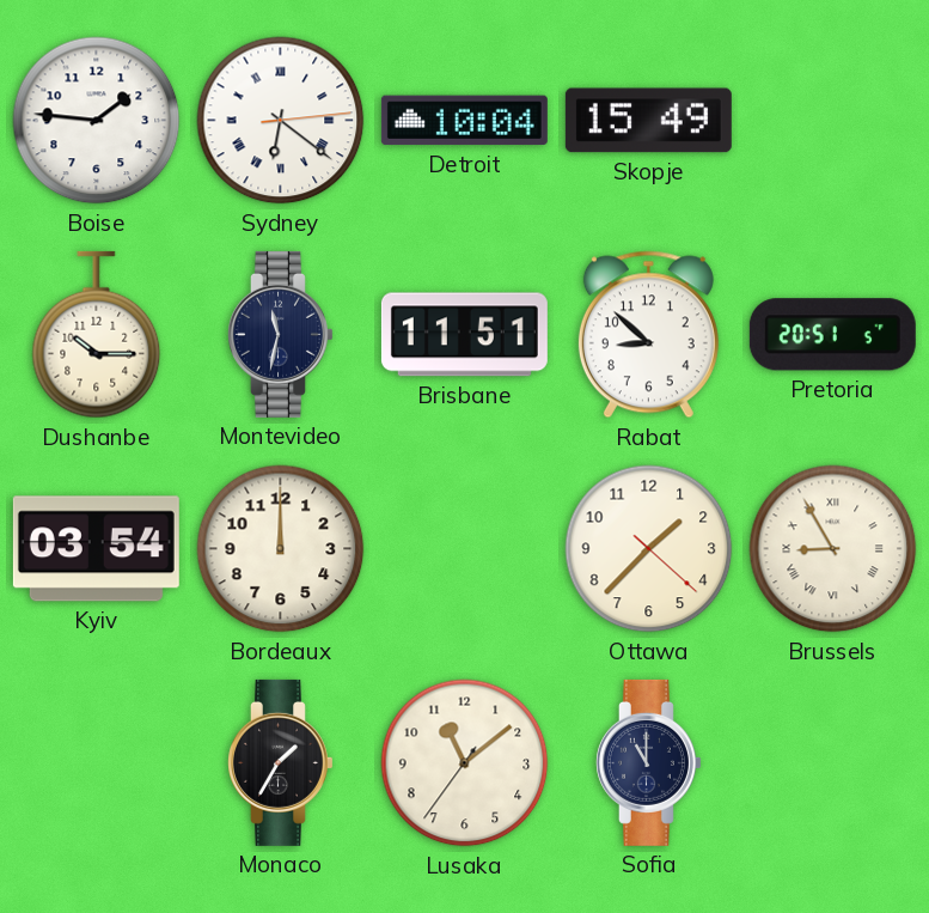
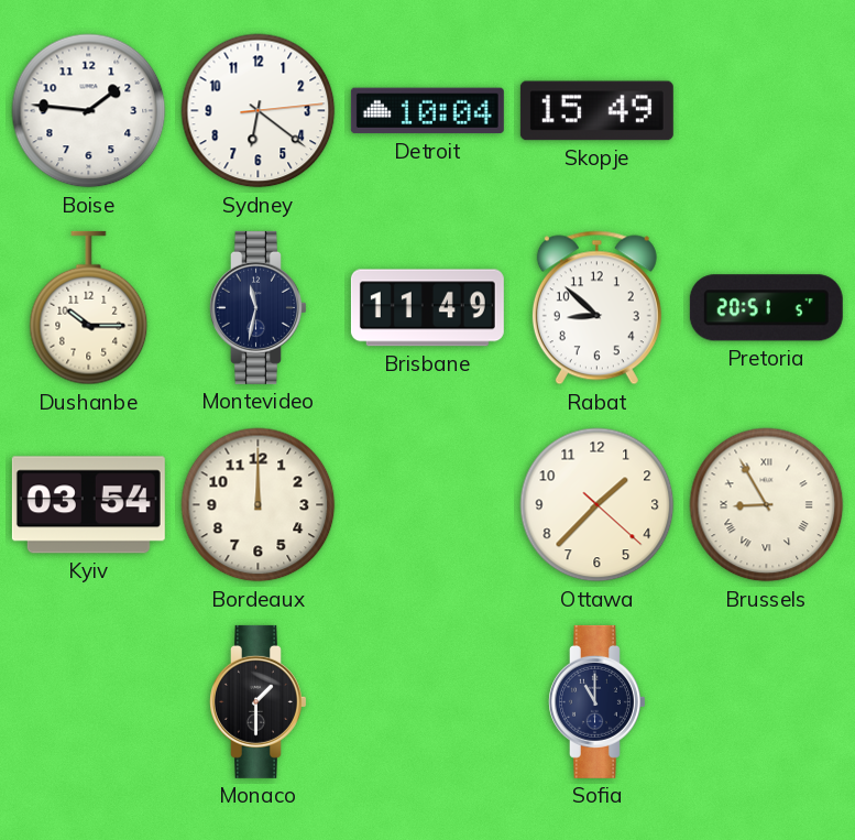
Sydney numerals: Roman -> Arabic (259, 111)
Brisbane: 11:51 -> 11:49 (427, 308)
Monaco: 1:35 -> 1:30 (259, 701)
Lusaka: 11:08 -> none (465, 763)
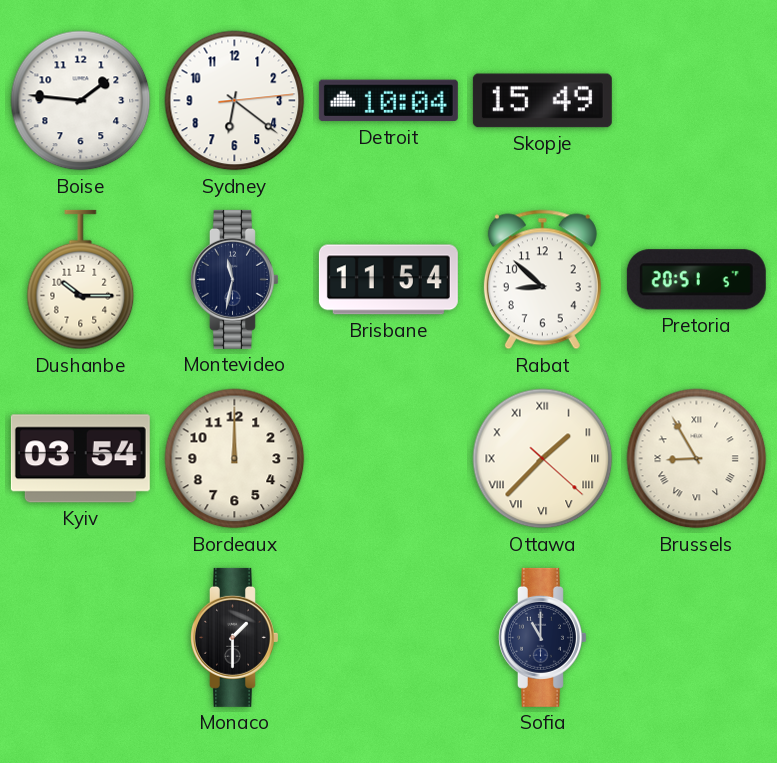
Brisbane: 11:49 -> 11:54 (388, 280)
Ottawa numerals: Arabic -> Roman (543, 459)
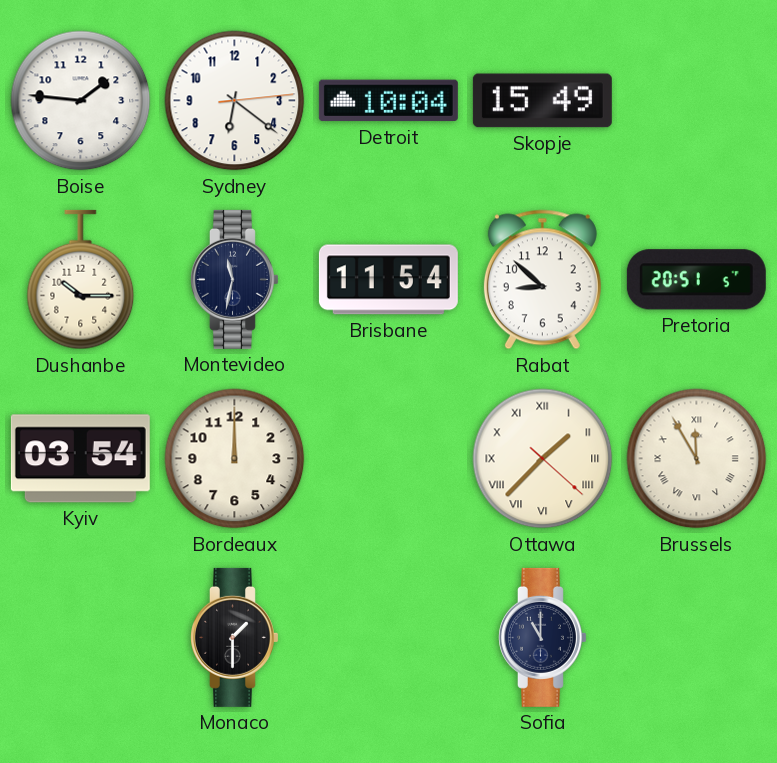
Brussels: 8:55 -> 11:55 (697, 459)
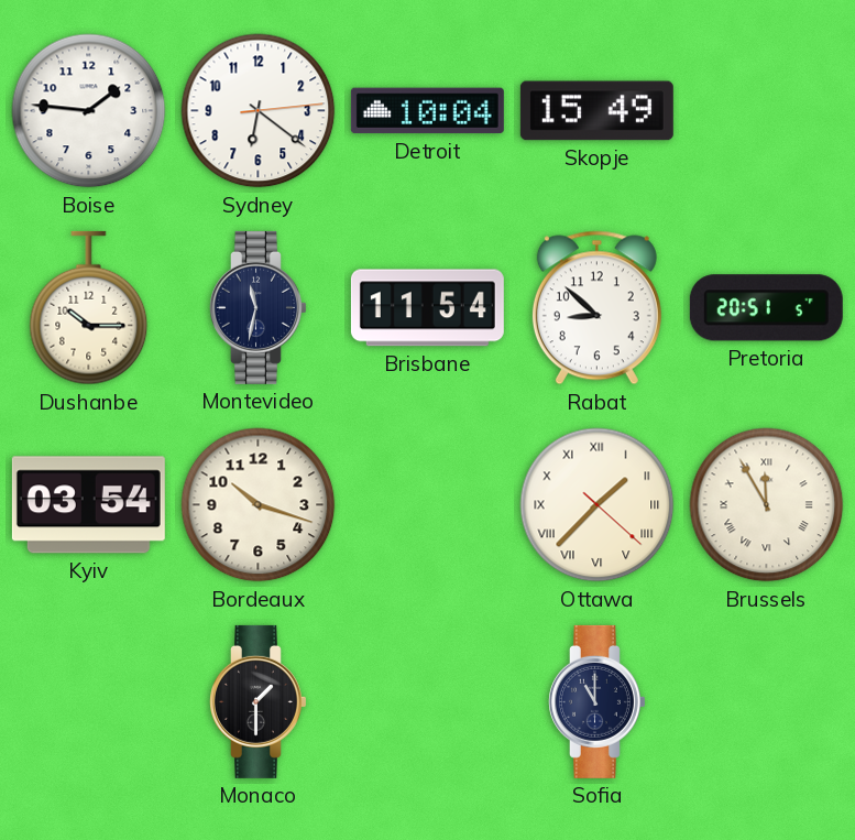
Bordeaux: 12:00 -> 10:18 (259, 505)
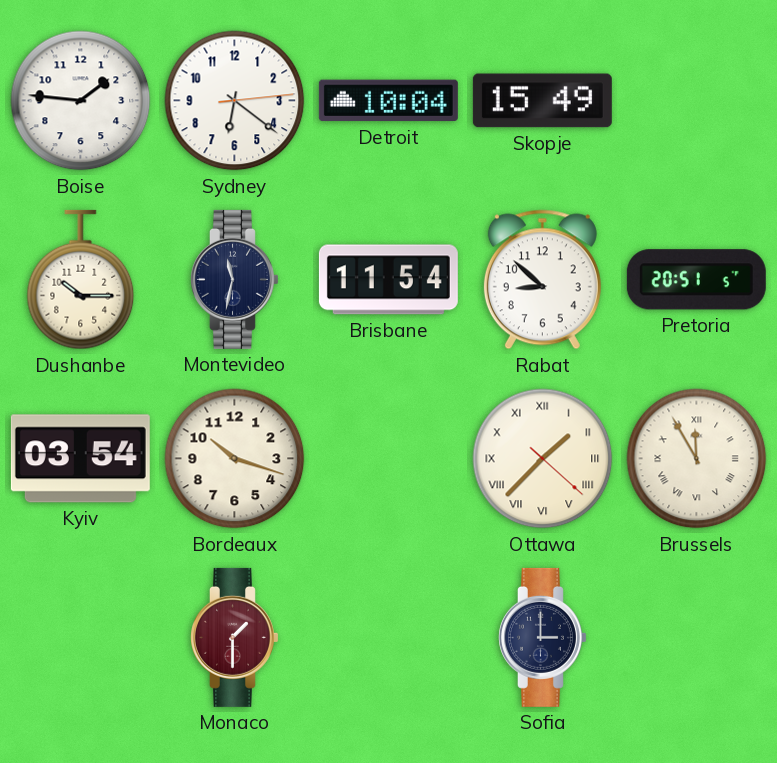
Monaco dial: black -> burgundy (235, 637)
Sofia: 11:00 -> 3:00 (543, 637)
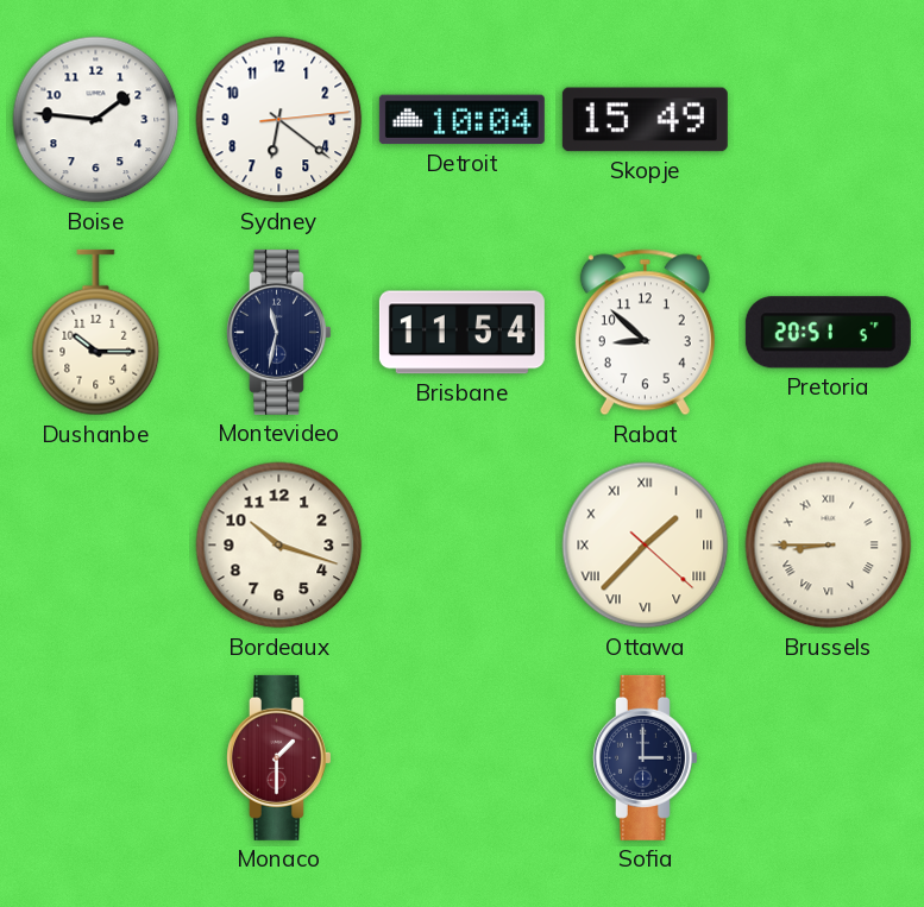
Kyiv: 03:54 -> none (80, 459)
Brussels: 11:55 -> 8:45 (829, 546)
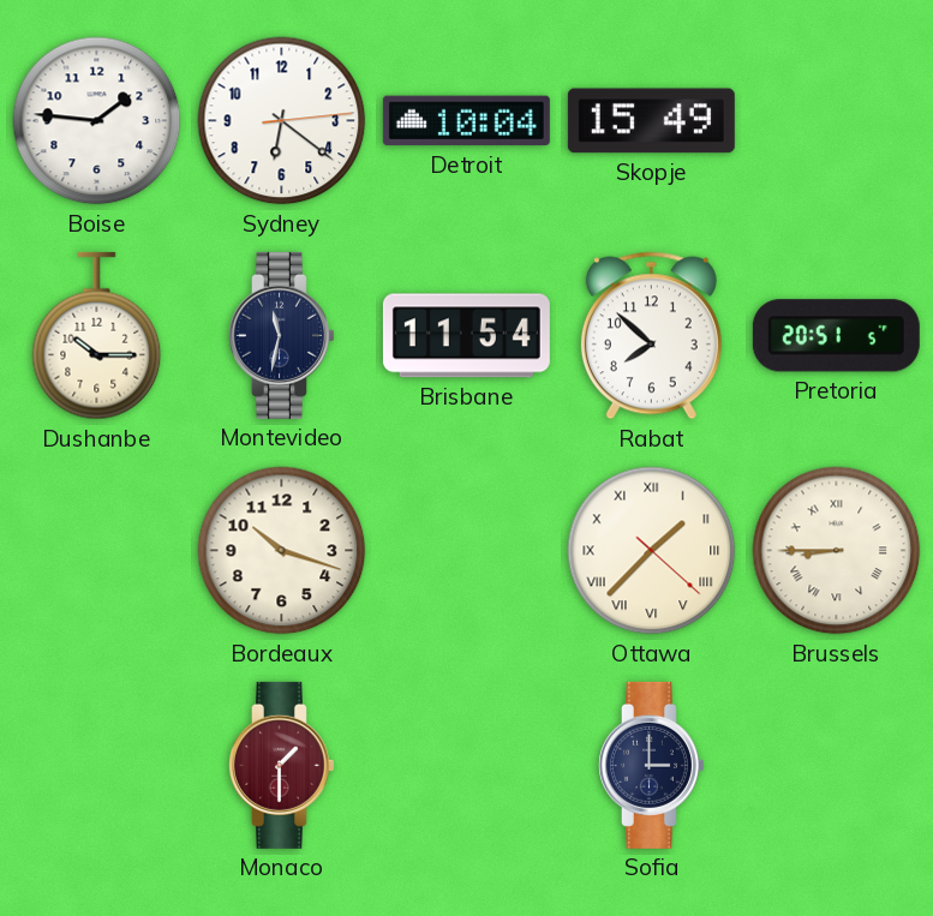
Rabat: 8:52 -> 7:52 (651, 336)
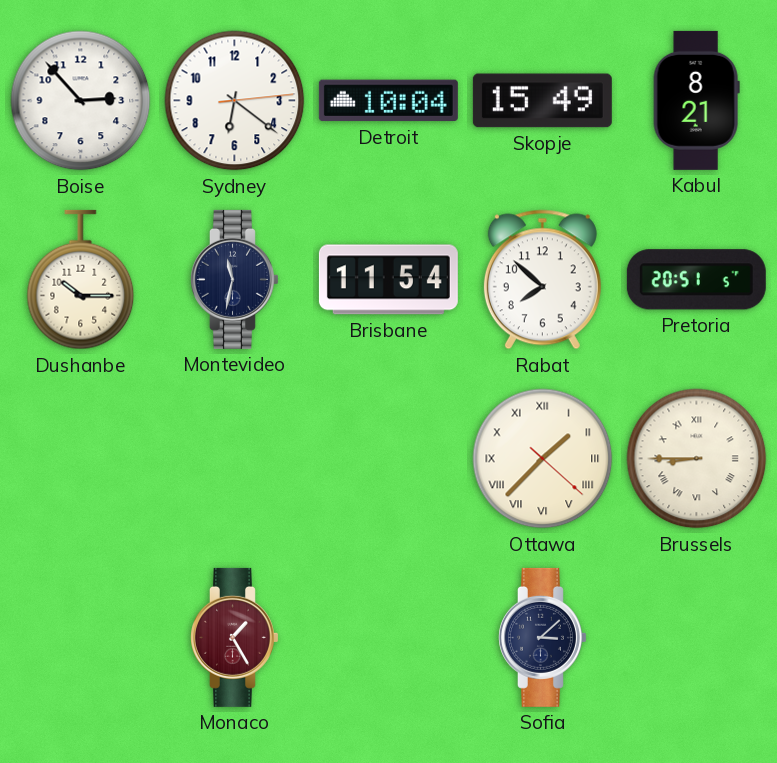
Boise: 1:46 -> 2:53 (81, 101)
Kabul: none -> 8:21 (696, 100)
Bordeaux: 10:18 -> none (282, 551)
Monaco: 1:30 -> 1:25 (235, 637)
Sofia: 3:00 -> 3:08 (543, 637)
